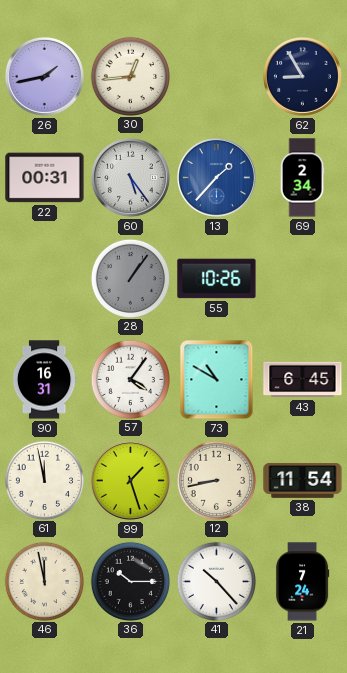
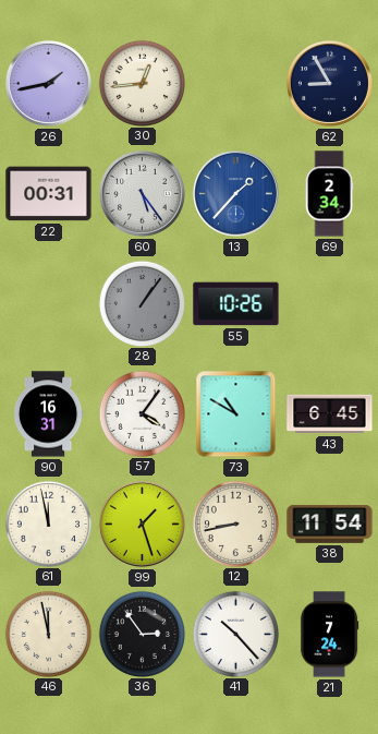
36: 10:15 -> 2:54 (142, 634)
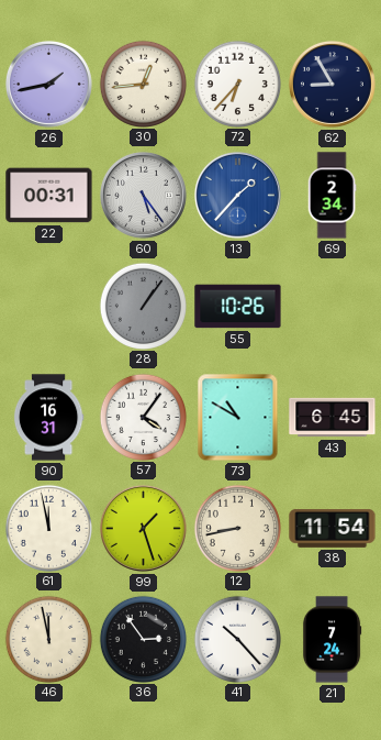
72: none -> 6:37 (237, 84)
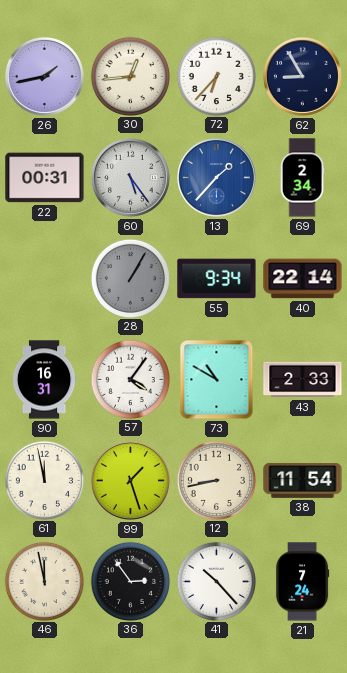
28: 1:06 -> 1:05 (130, 278)
55: 10:26 -> 9:34 (217, 279)
40: none -> 22:14 (303, 279)
43: 6:45 -> 2:33 (303, 380)
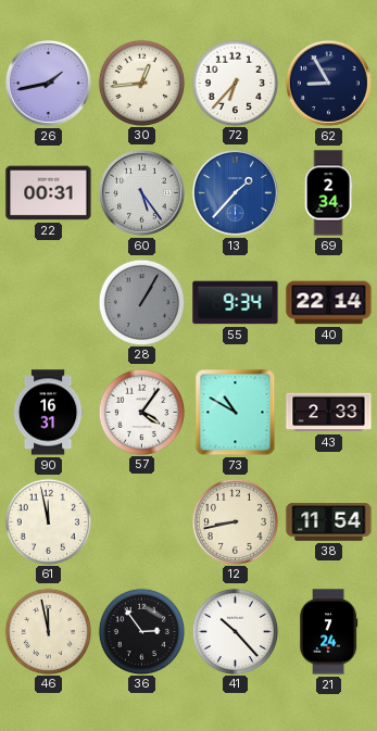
99: 1:27 -> none (130, 480)
